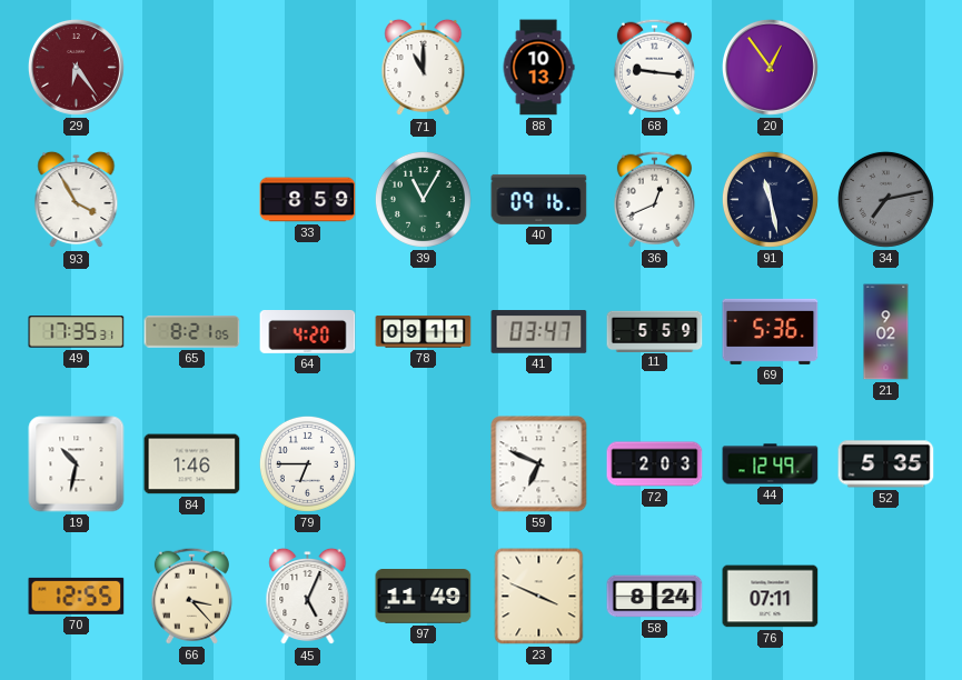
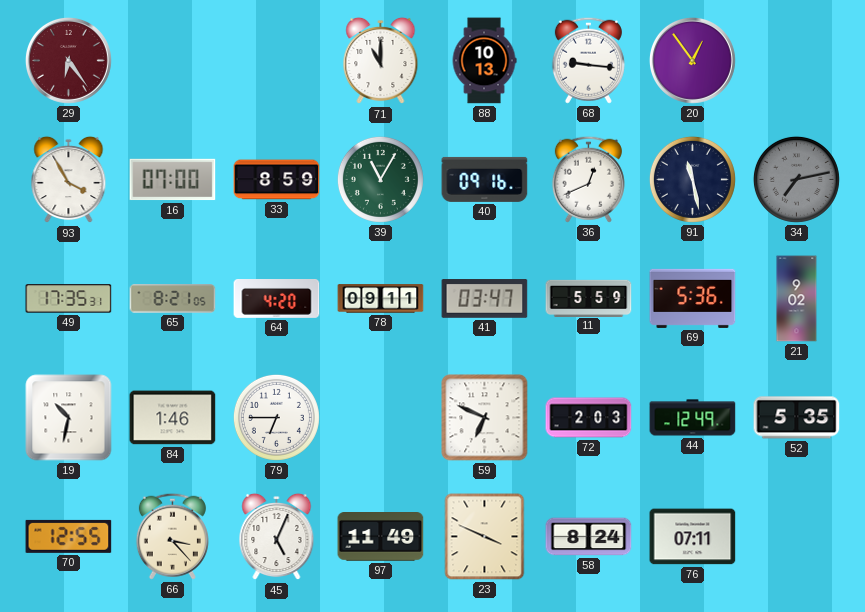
16: none -> 07:00 (173, 180)
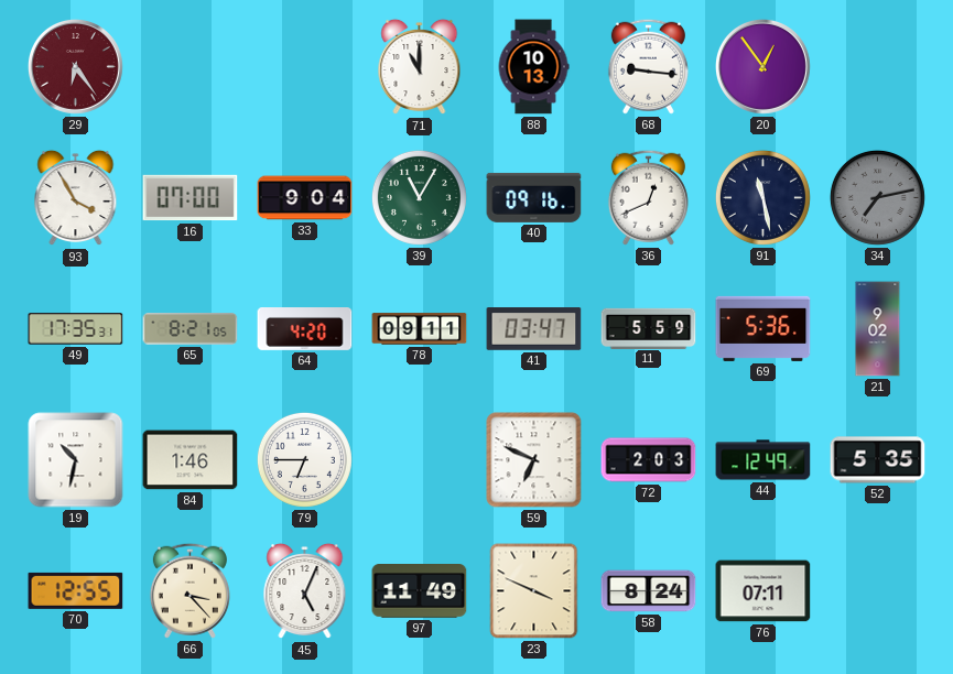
33: 8:59 -> 9:04 (305, 198)
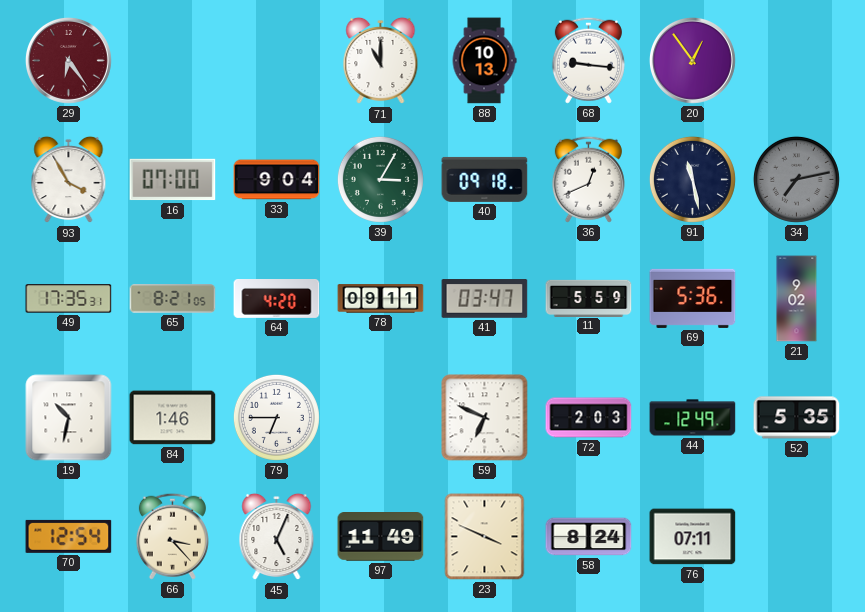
39: 11:05 -> 3:05 (380, 179)
40: 09:16 -> 09:18 (485, 179)
70: 12:55 -> 12:54 (69, 536)
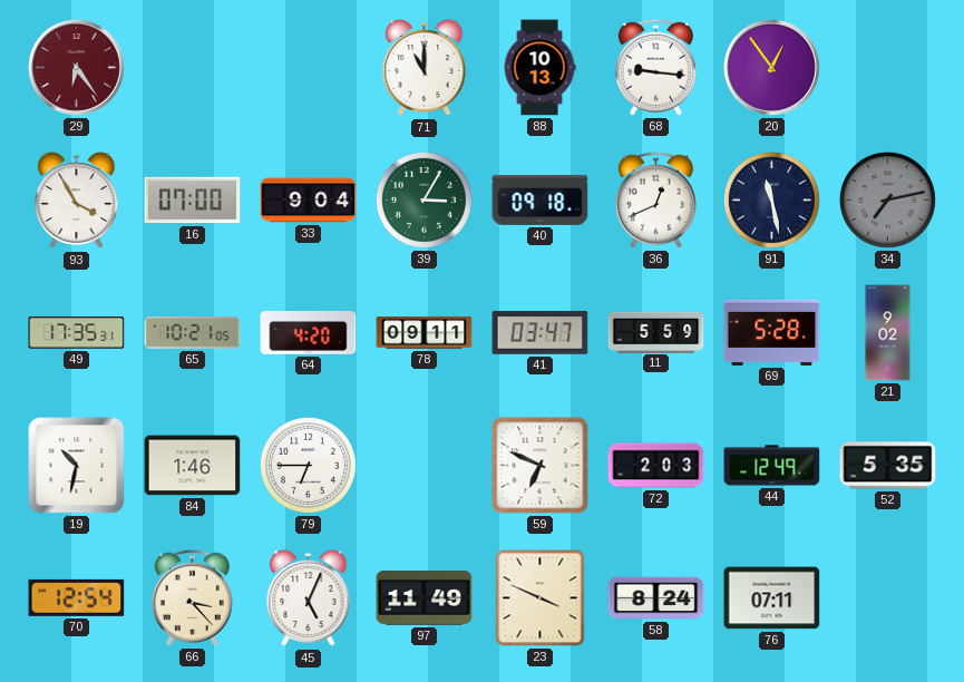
65: 8:21 -> 10:21 (193, 333)
69: 5:36 -> 5:28 (772, 332)
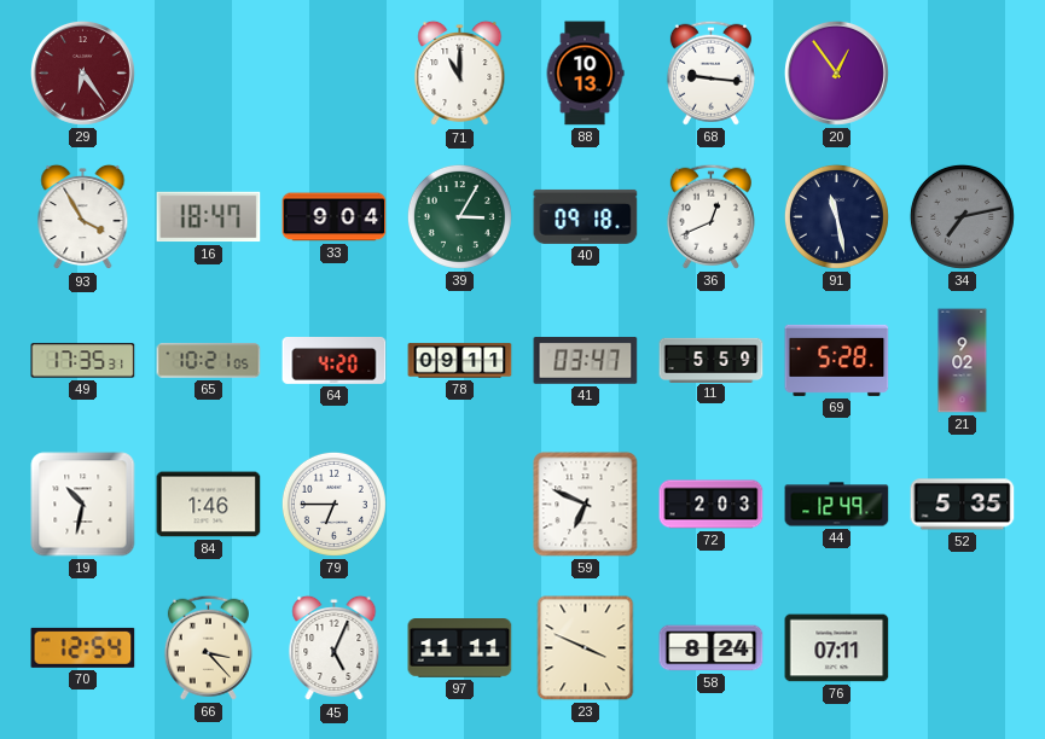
16: 07:00 -> 18:47 (209, 217)
97: 11:49 -> 11:11 (460, 648)
